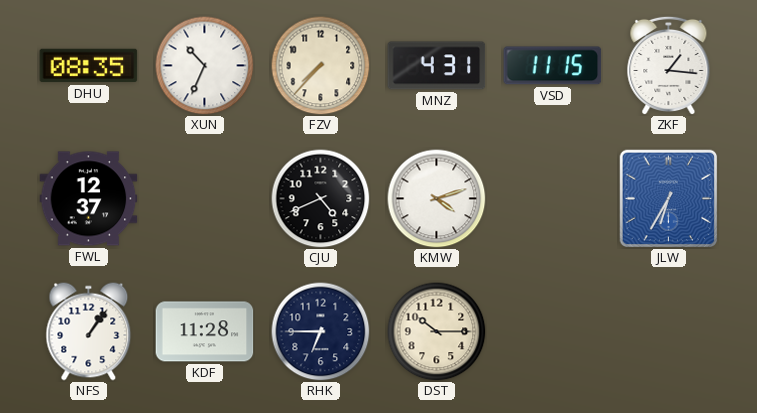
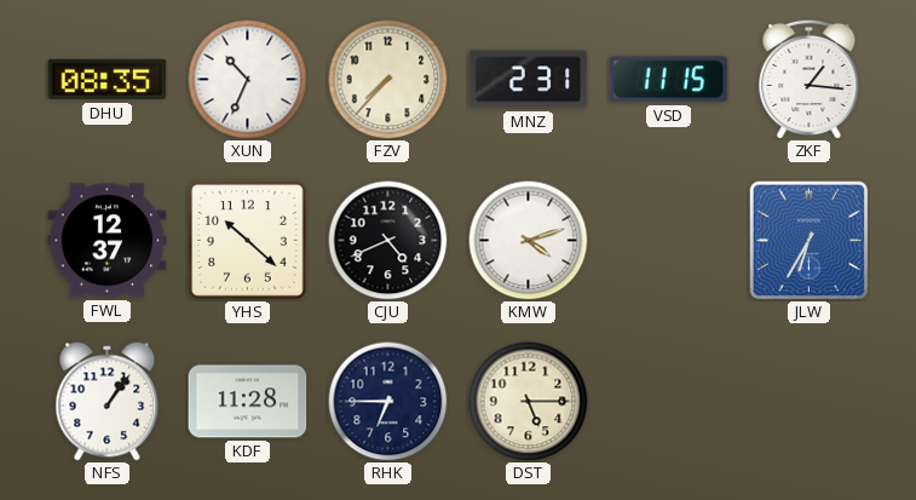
MNZ: 4:31 -> 2:31 (529, 80)
YHS: none -> 10:22 (248, 241)
DST: 10:15 -> 5:15 (529, 402)
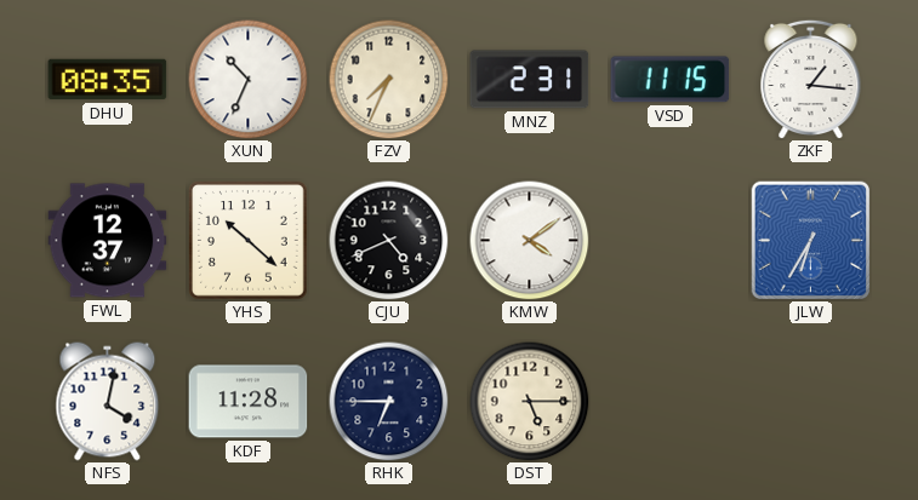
FZV: 7:37 -> 7:34 (389, 80)
KMW: 4:12 -> 4:09 (530, 241)
NFS: 1:06 -> 4:02 (108, 402)
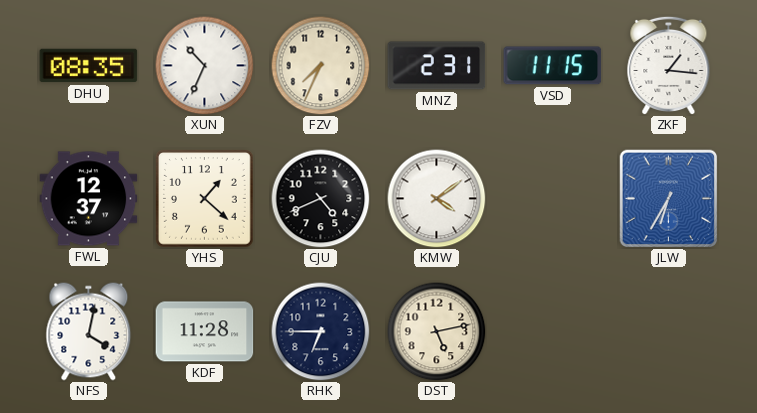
YHS: 10:22 -> 1:22 (205, 199)
DST: 5:15 -> 5:13 (437, 332)
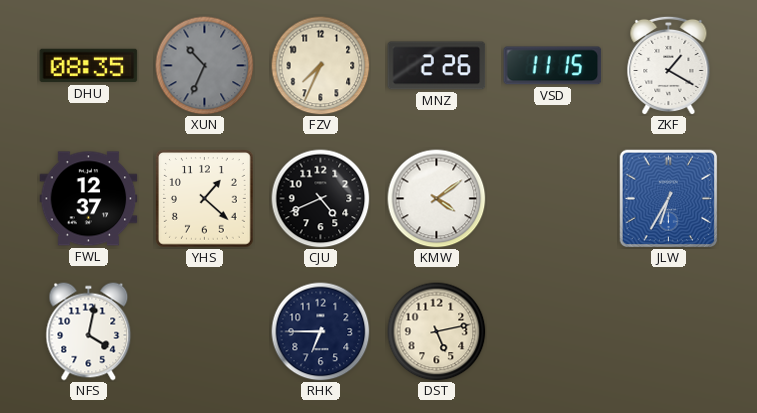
XUN dial: white -> grey (205, 66)
MNZ: 2:31 -> 2:26 (437, 66)
ZKF: 1:16 -> 1:20 (669, 65)
KDF: 11:28 -> none (205, 332)
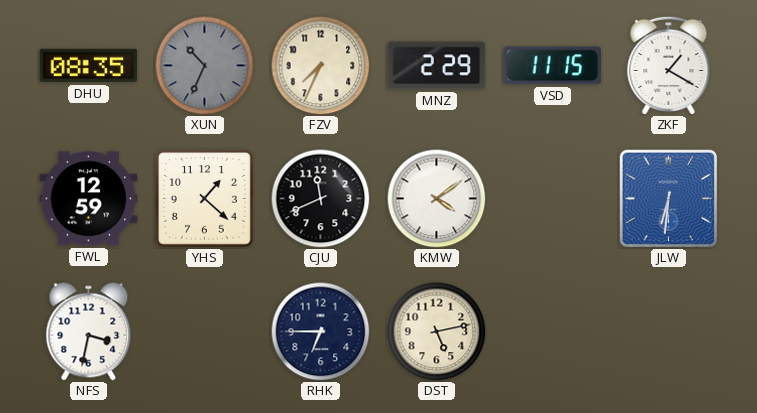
MNZ: 2:26 -> 2:29 (437, 66)
FWL: 12:37 -> 12:59 (89, 199)
CJU: 4:41 -> 11:41 (321, 199)
JLW: 6:35 -> 6:31 (668, 198)
NFS: 4:02 -> 3:32 (89, 332)
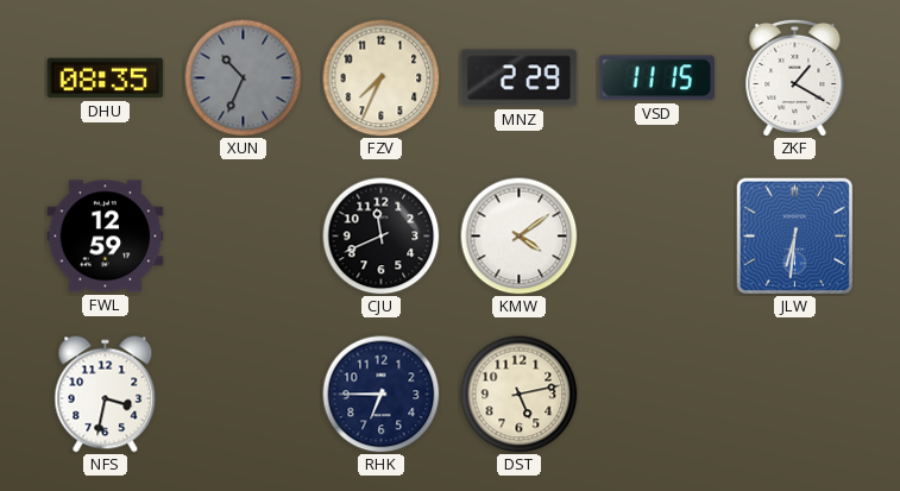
YHS: 1:22 -> none (205, 199)
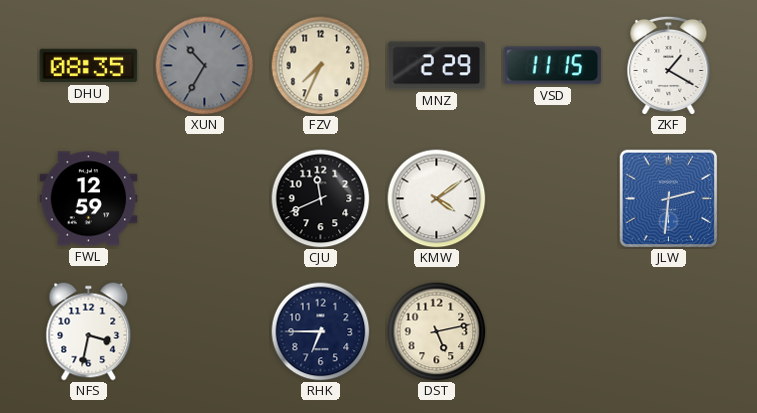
XUN: 10:34 -> 10:35 (205, 66)
JLW: 6:31 -> 2:31 (668, 198)
